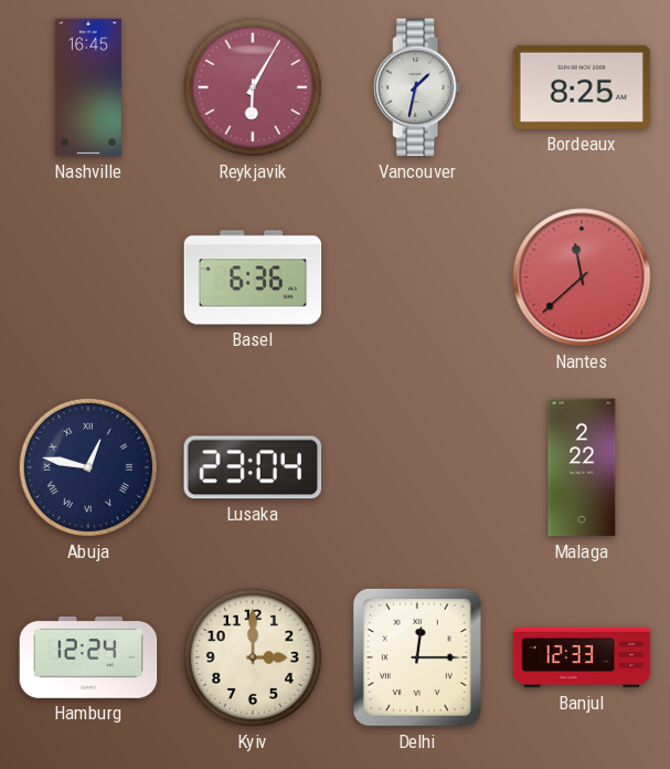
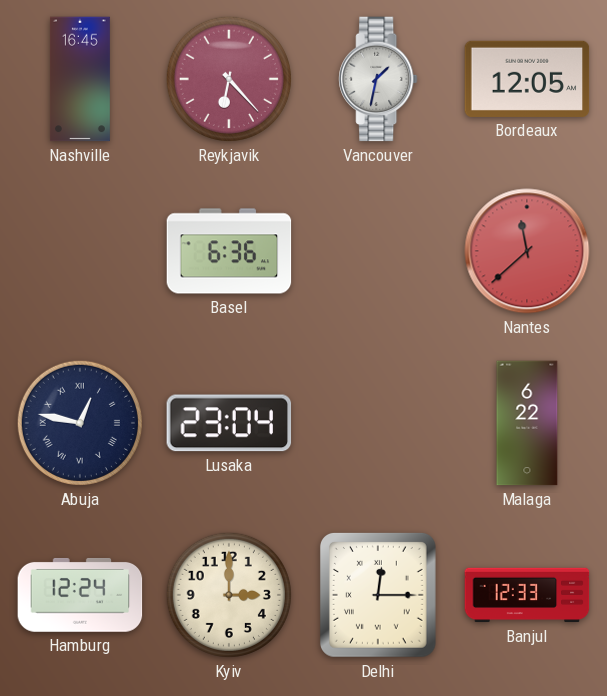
Reykjavik: 6:05 -> 6:23 (229, 79)
Bordeaux: 8:25 -> 12:05 (527, 79)
Malaga: 2:22 -> 6:22 (527, 423)
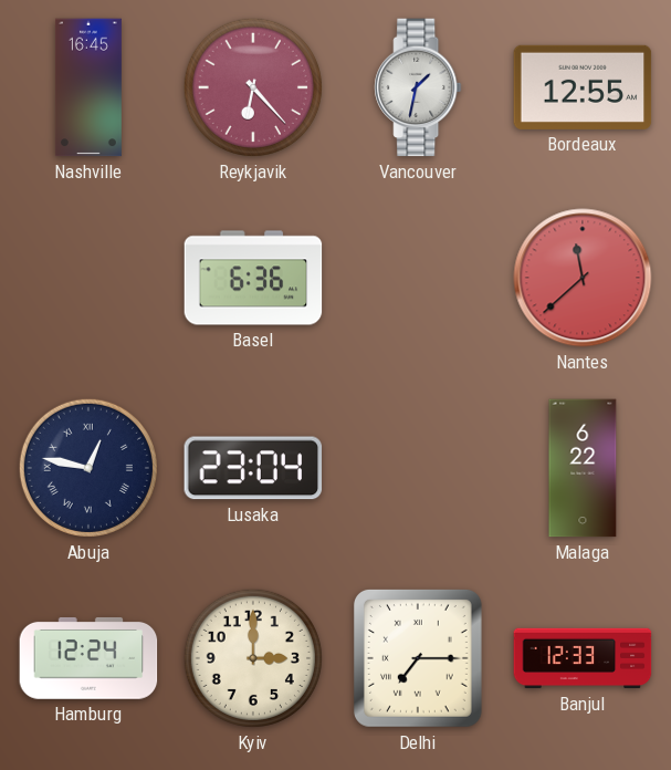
Bordeaux: 12:05 -> 12:55 (583, 87)
Delhi: 12:15 -> 7:15 (418, 659)
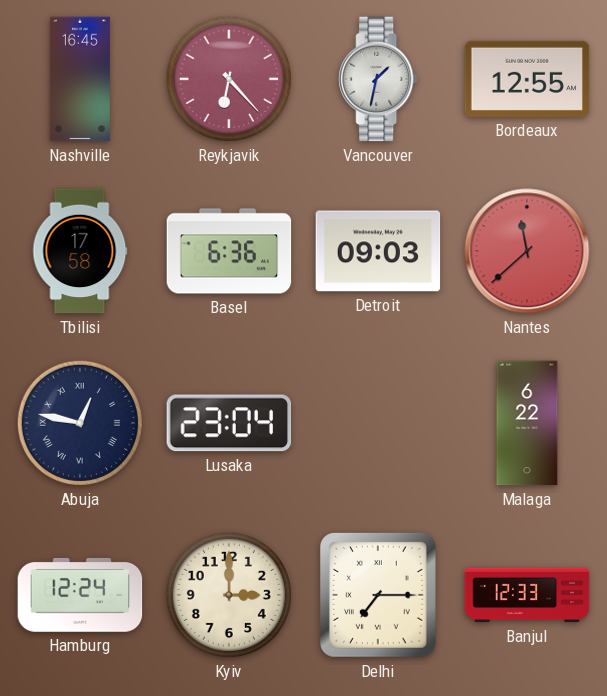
Tbilisi: none -> 17:58 (80, 251)
Detroit: none -> 09:03 (378, 251)
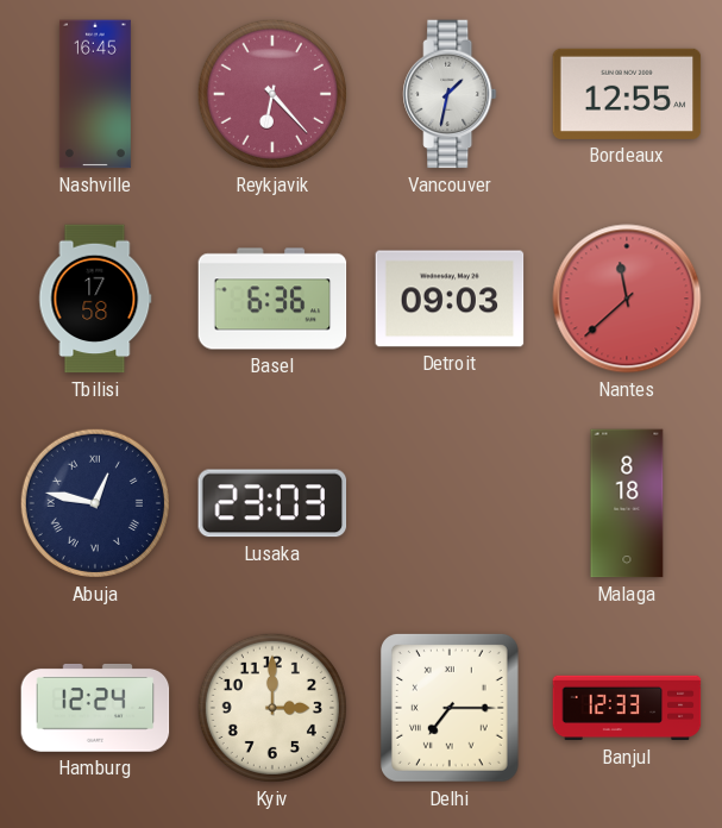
Lusaka: 23:04 -> 23:03 (272, 503)
Malaga: 6:22 -> 8:18 (627, 503)
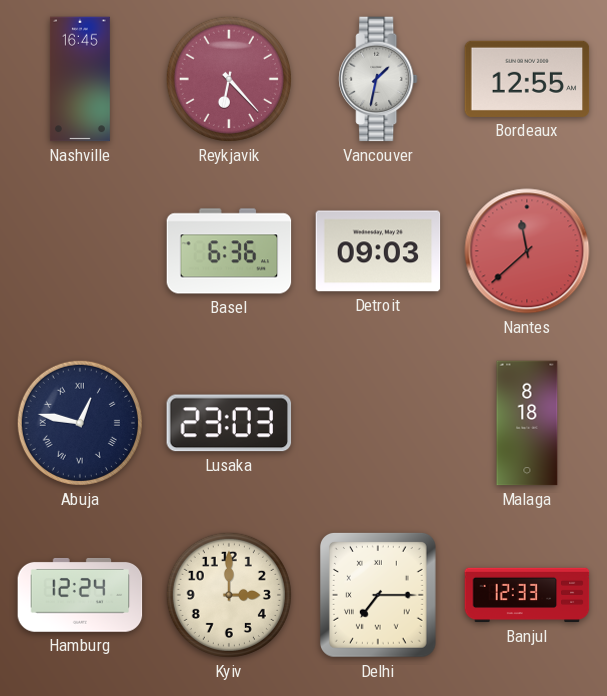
Tbilisi: 17:58 -> none (95, 299)
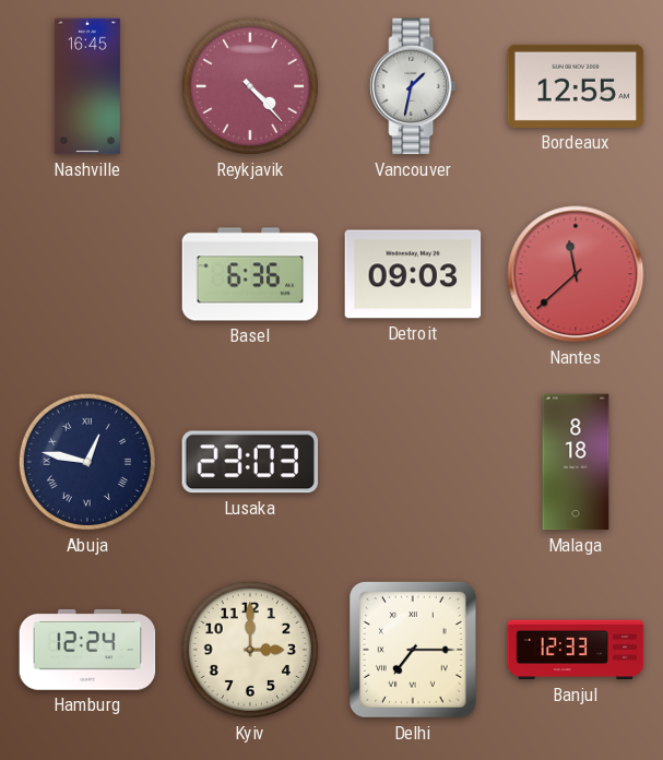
Reykjavik: 6:23 -> 4:23 (250, 86)
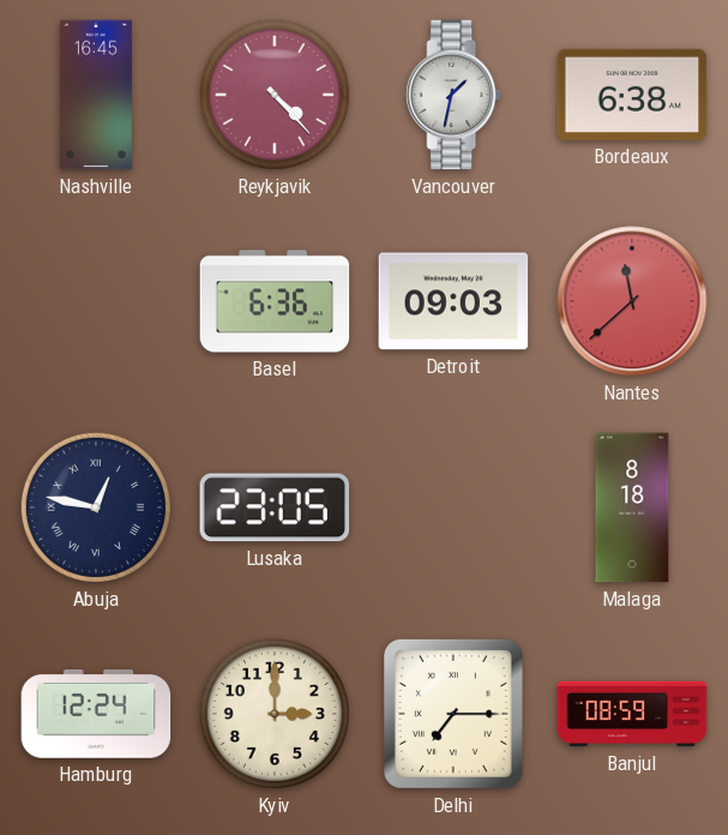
Bordeaux: 12:55 -> 6:38 (632, 95)
Lusaka: 23:03 -> 23:05 (275, 507)
Banjul: 12:33 -> 08:59 (632, 714)
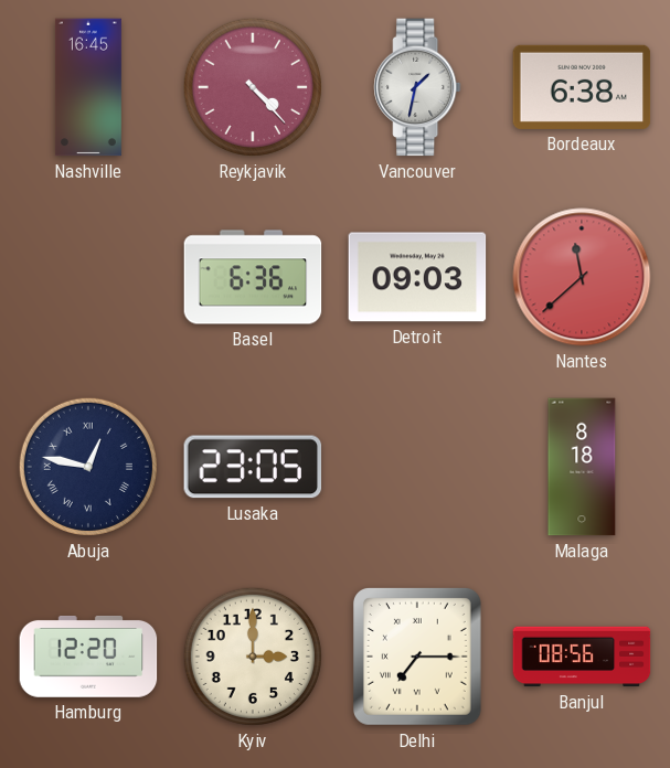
Hamburg: 12:24 -> 12:20 (88, 657)
Banjul: 08:59 -> 08:56 (582, 657)
